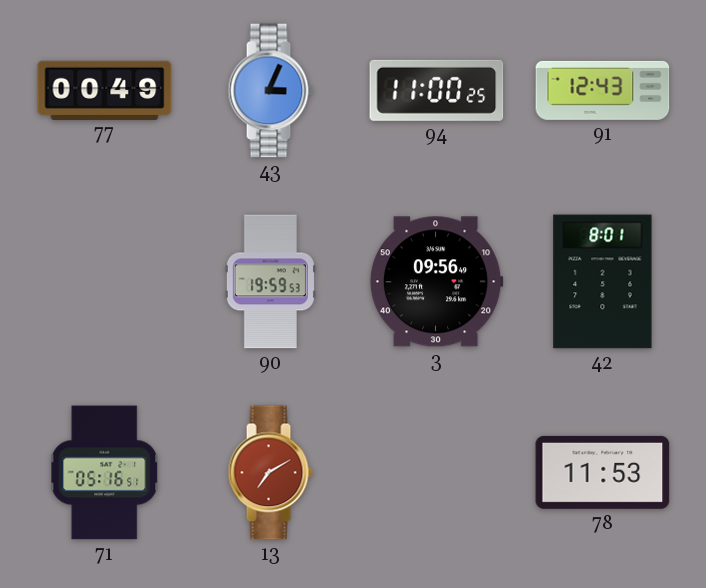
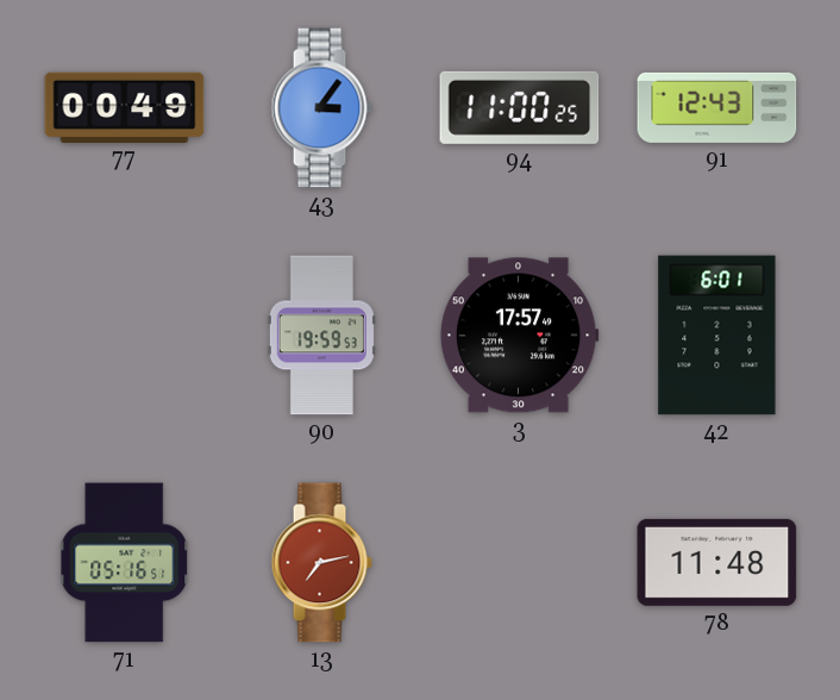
43: 3:04 -> 3:06 (321, 108)
3: 09:56 -> 17:57 (519, 336)
42: 8:01 -> 6:01 (717, 336)
13: 7:10 -> 7:13 (321, 563)
78: 11:53 -> 11:48 (717, 562)
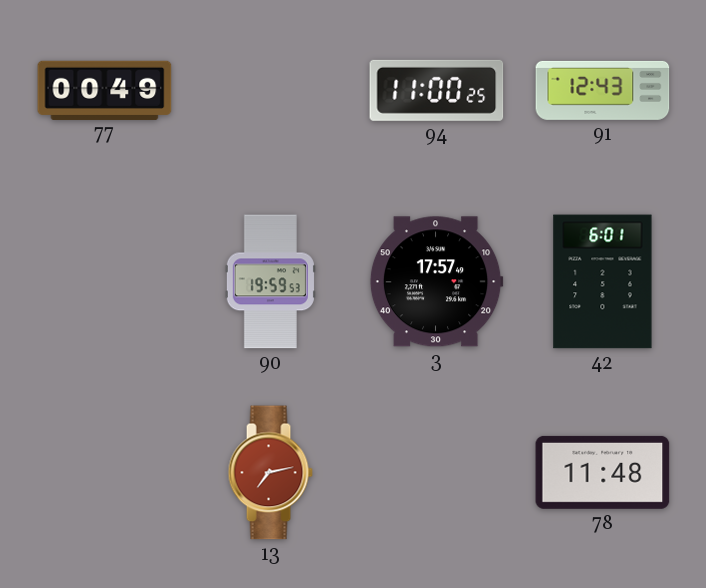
43: 3:06 -> none (321, 108)
71: 05:16 -> none (125, 563)
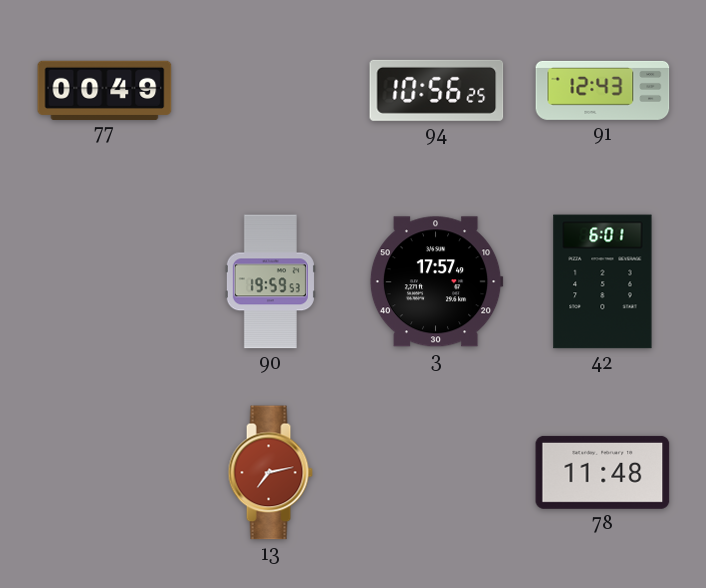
94: 11:00 -> 10:56 (437, 90)
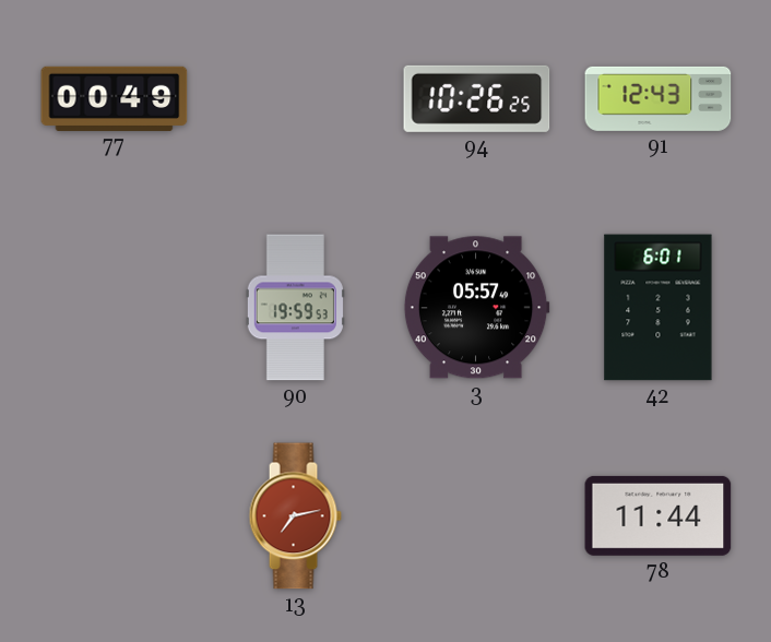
94: 10:56 -> 10:26 (477, 98)
3: 17:57 -> 05:57 (476, 308)
78: 11:48 -> 11:44 (659, 515)
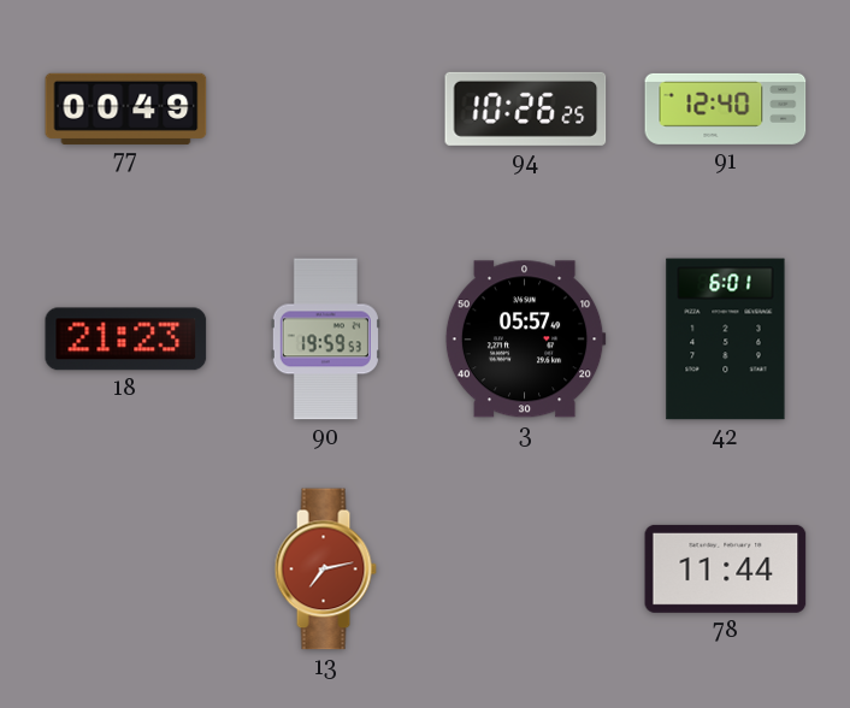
91: 12:43 -> 12:40 (726, 108)
18: none -> 21:23 (126, 340)
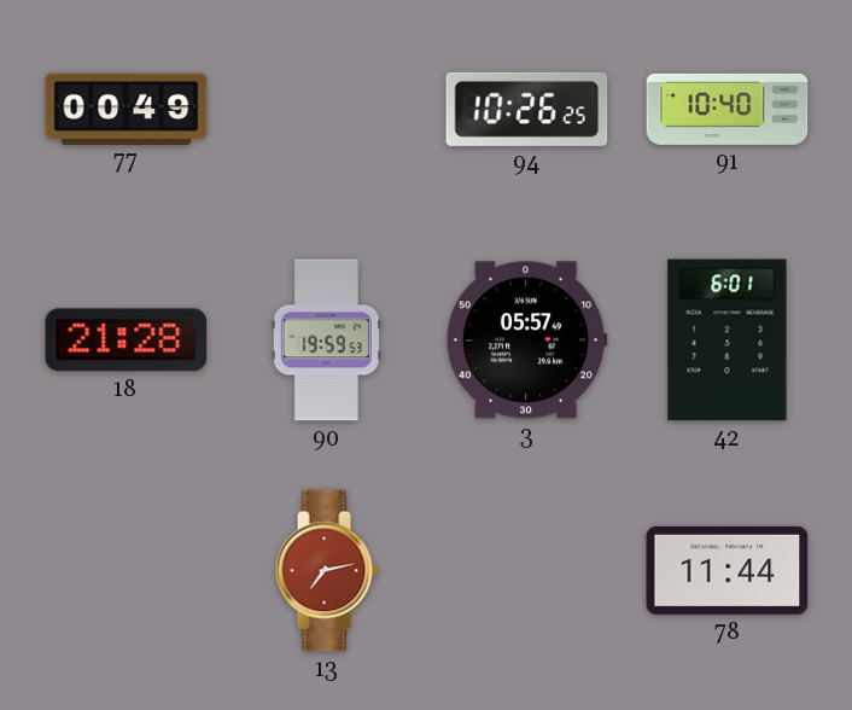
91: 12:40 -> 10:40 (728, 109)
18: 21:23 -> 21:28 (127, 341)
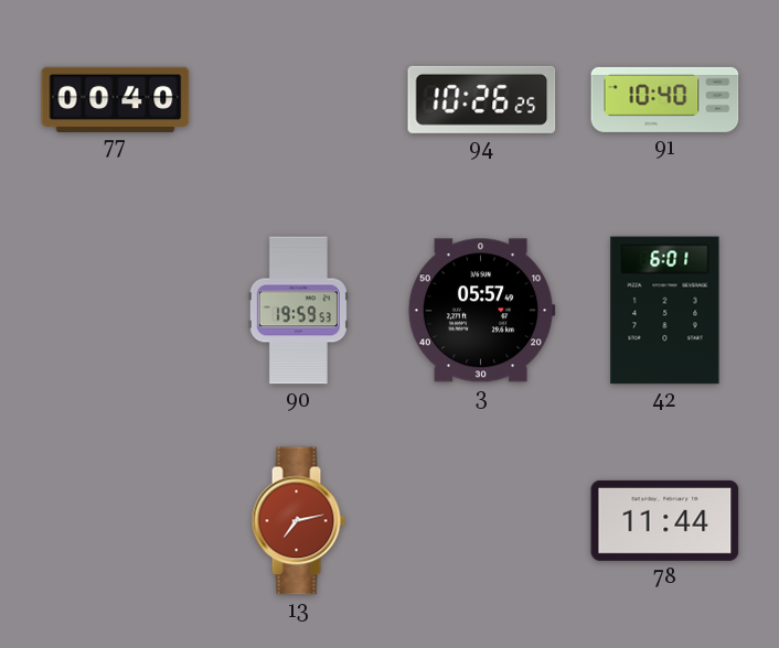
77: 00:49 -> 00:40 (116, 99)
18: 21:28 -> none (127, 341)
